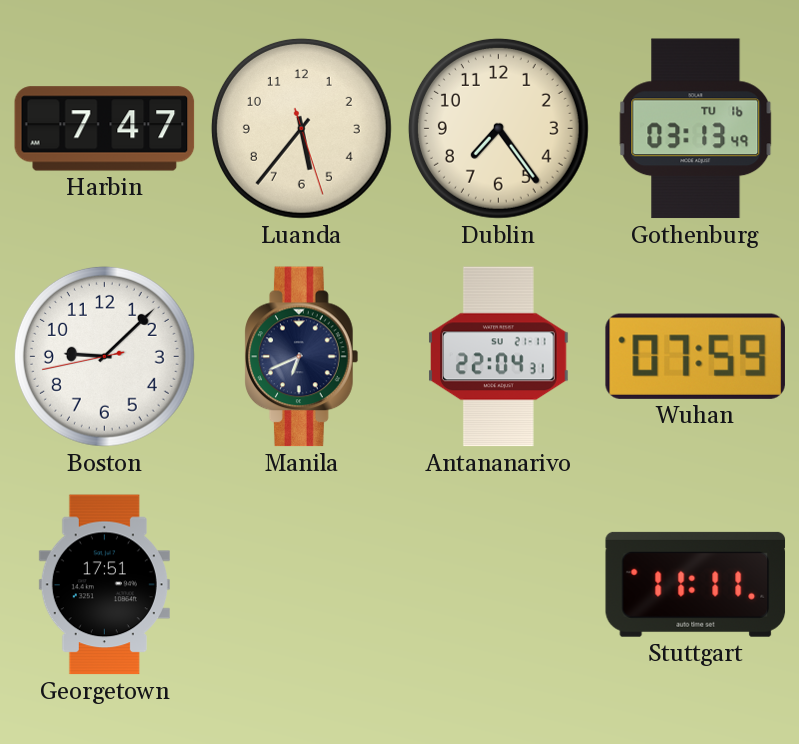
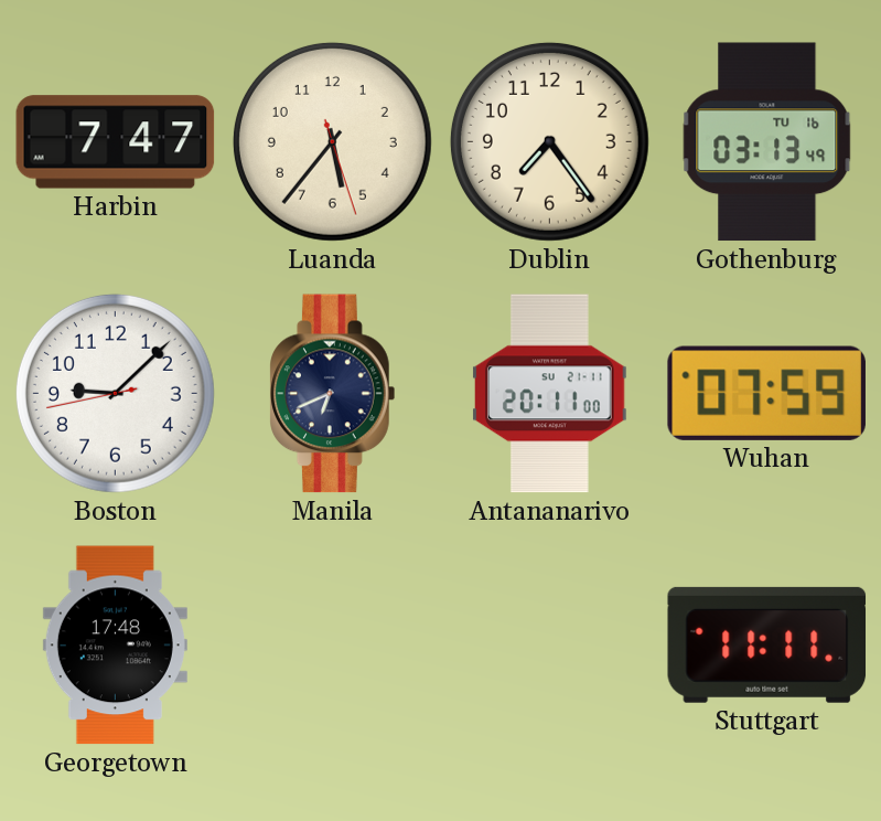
Antananarivo: 22:04 -> 20:11 (550, 394)
Georgetown: 17:51 -> 17:48 (115, 646)
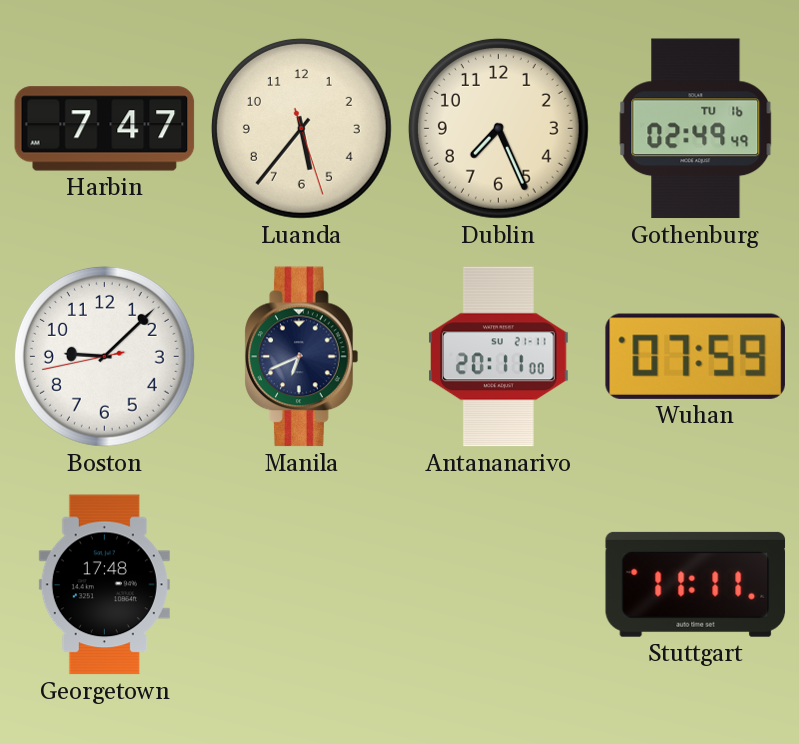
Dublin: 7:24 -> 7:26 (498, 128)
Gothenburg: 03:13 -> 02:49 (696, 129)
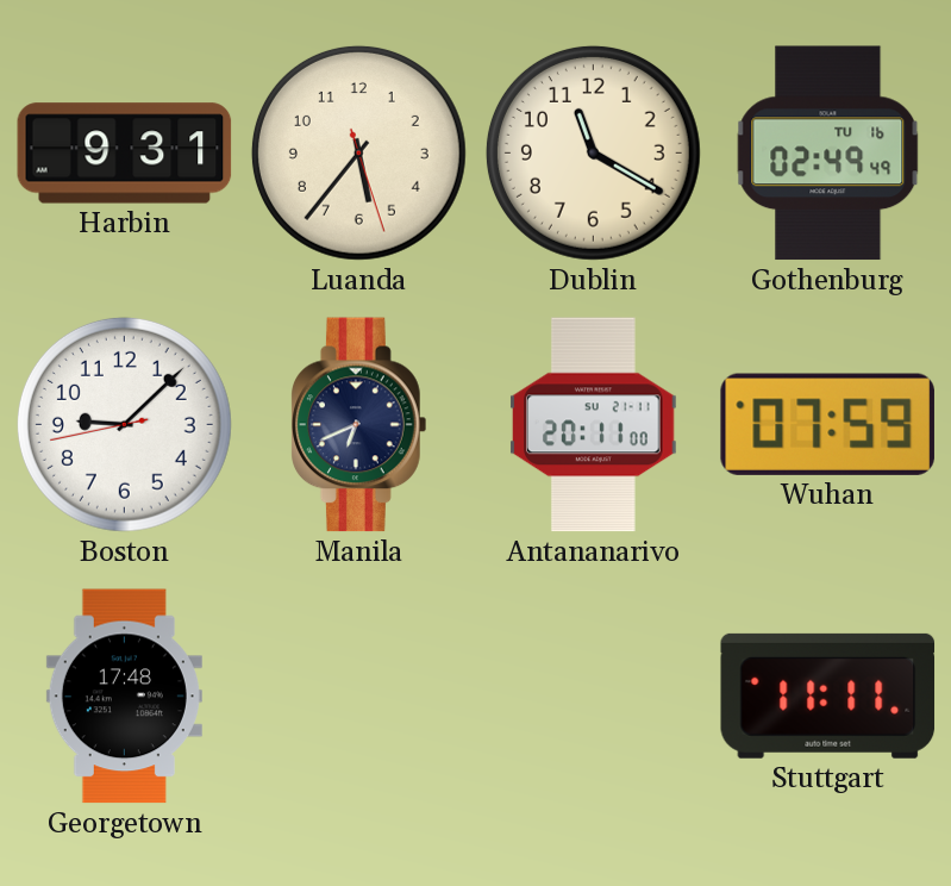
Harbin: 7:47 -> 9:31 (125, 154)
Dublin: 7:26 -> 11:20 (593, 152)
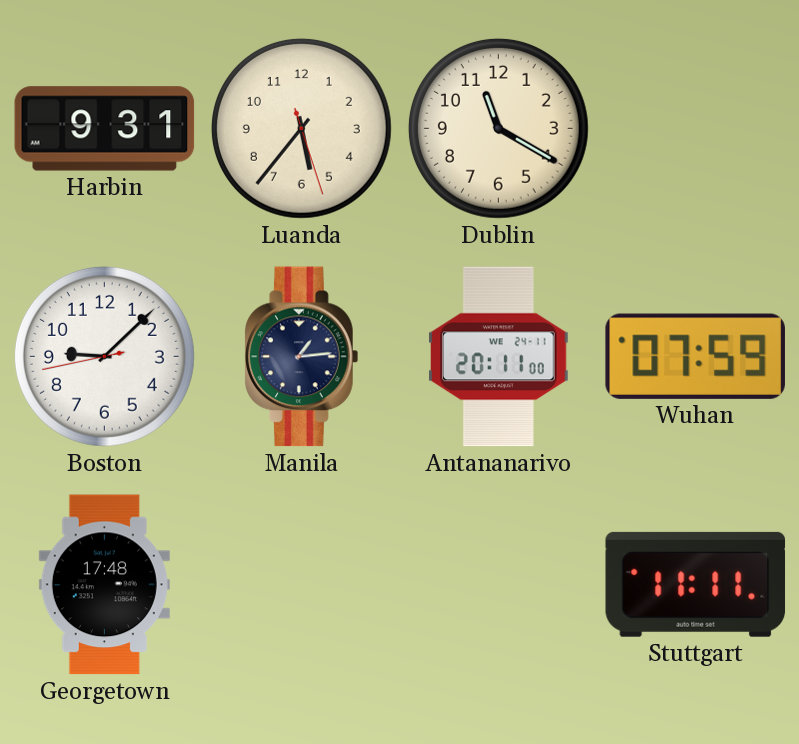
Gothenburg: 02:49 -> none (828, 154)
Manila: 6:41 -> 1:14 (302, 357)
Antananarivo date: SU 21-11 -> WE 24-11 (499, 357)
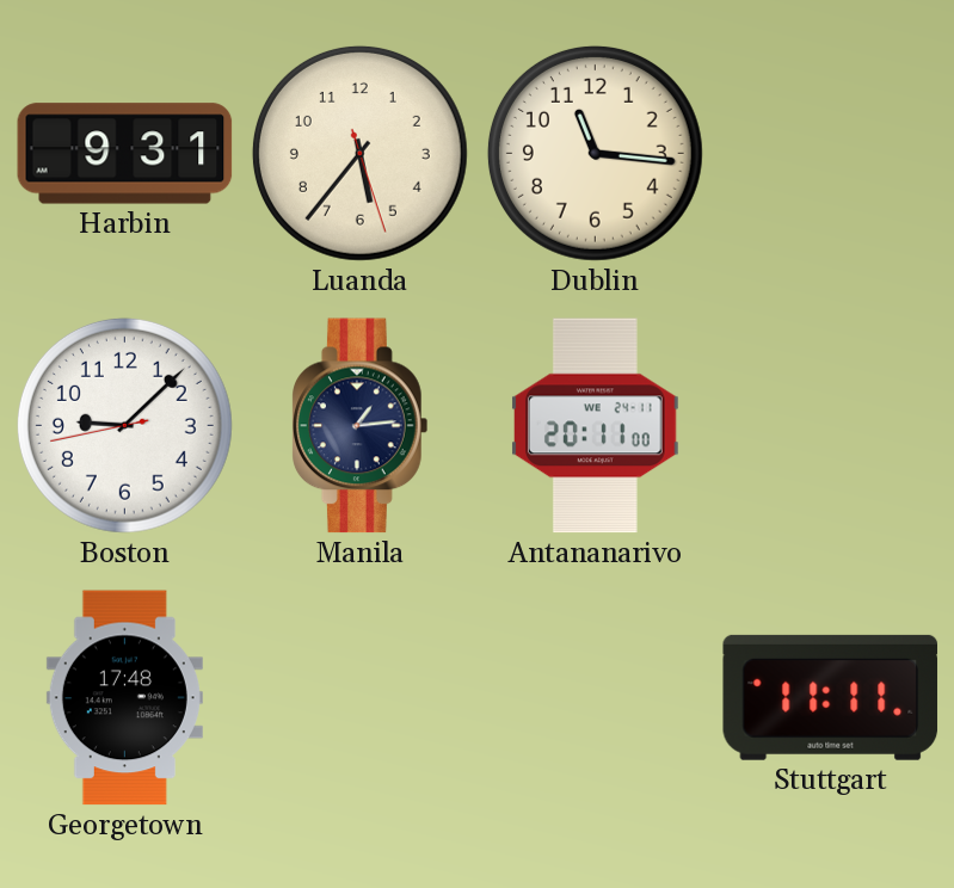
Dublin: 11:20 -> 11:16 (595, 153)
Wuhan: 07:59 -> none (695, 356)
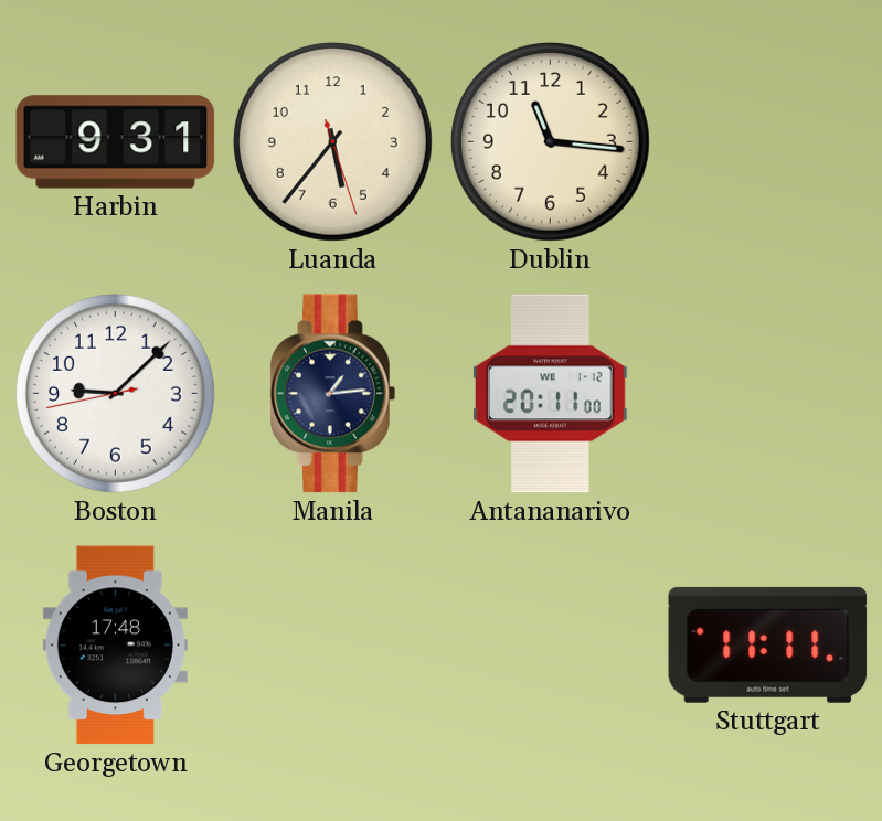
Antananarivo date: WE 24-11 -> WE 1-12 (551, 394)
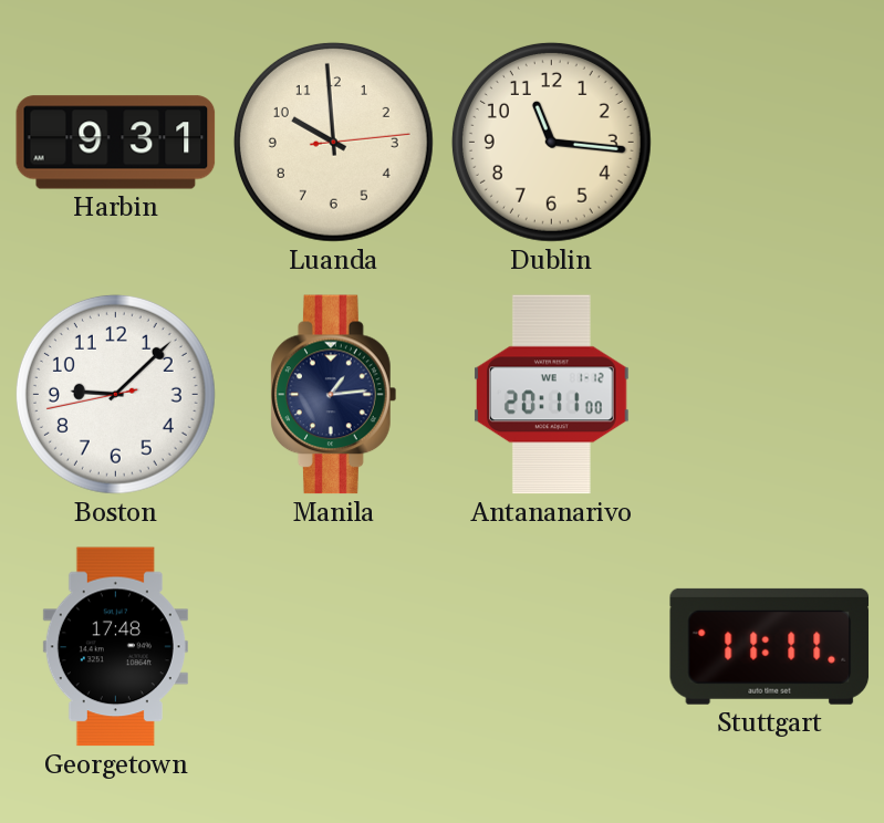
Luanda: 5:36 -> 9:59 (333, 142)
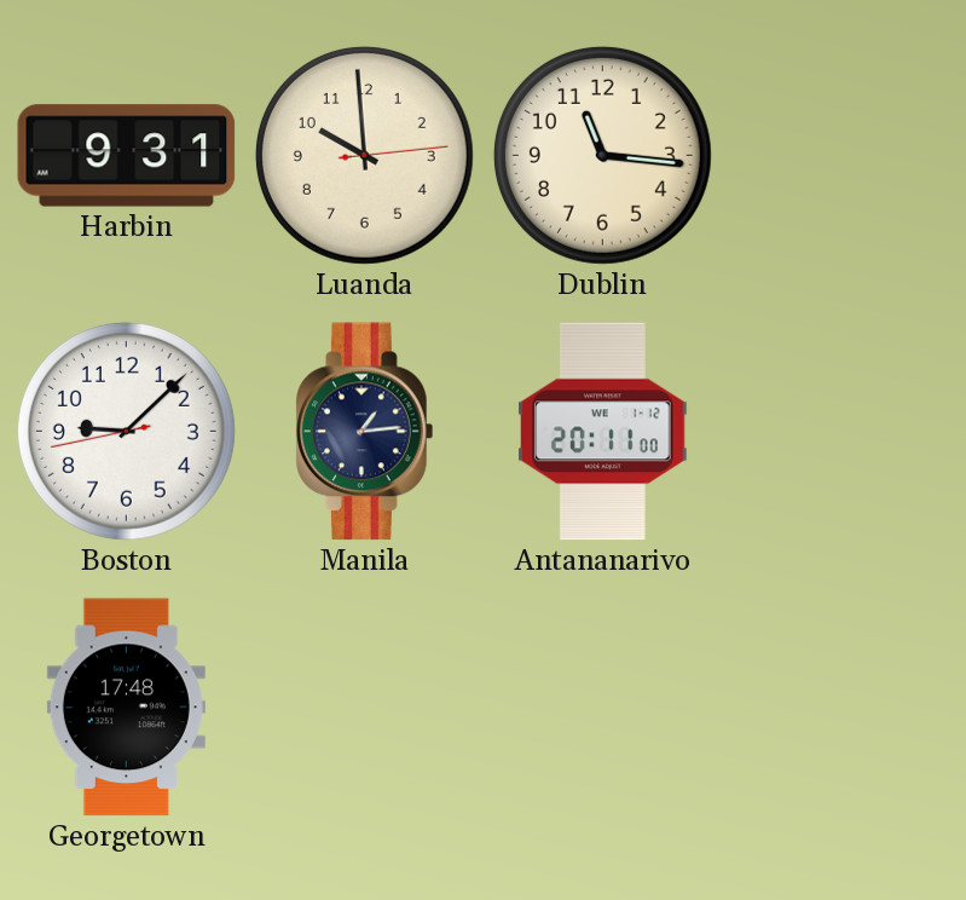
Stuttgart: 11:11 -> none (770, 646)
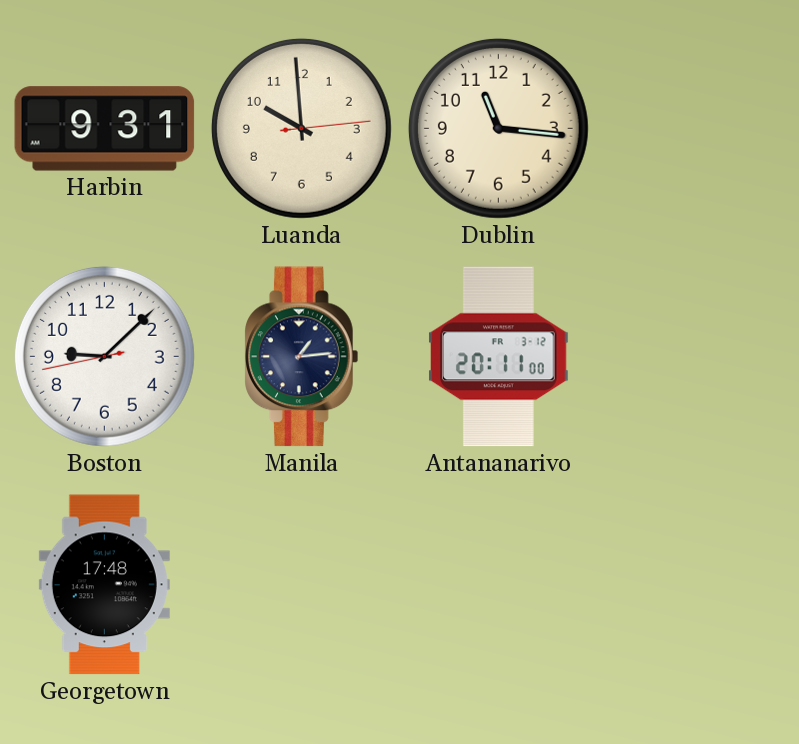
Antananarivo date: WE 1-12 -> FR 3-12 (499, 357)
